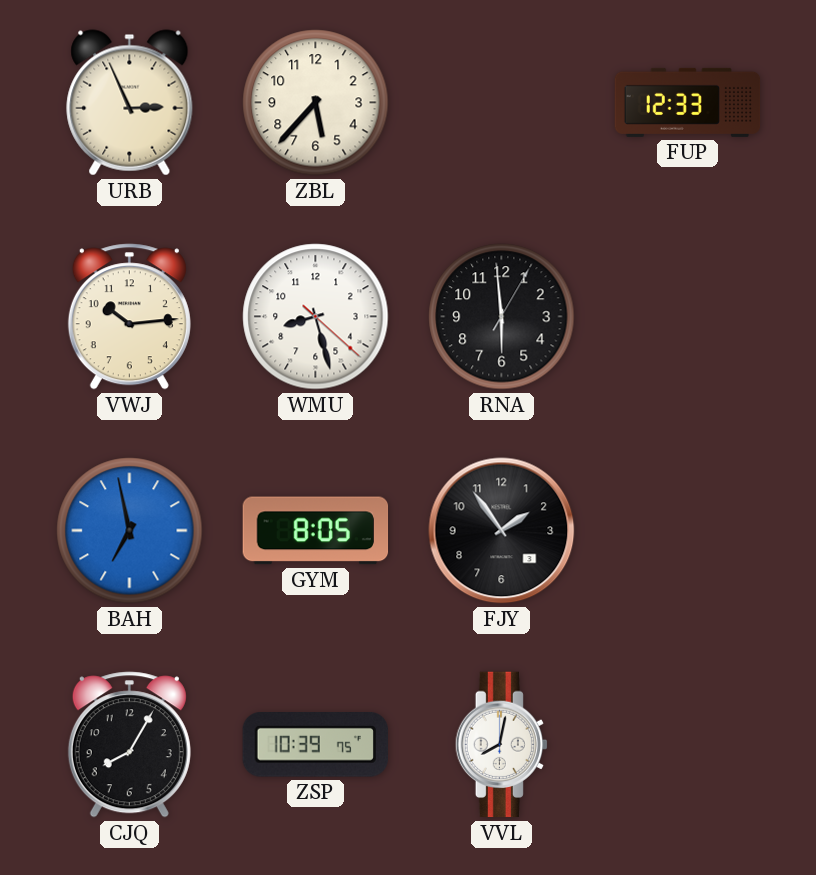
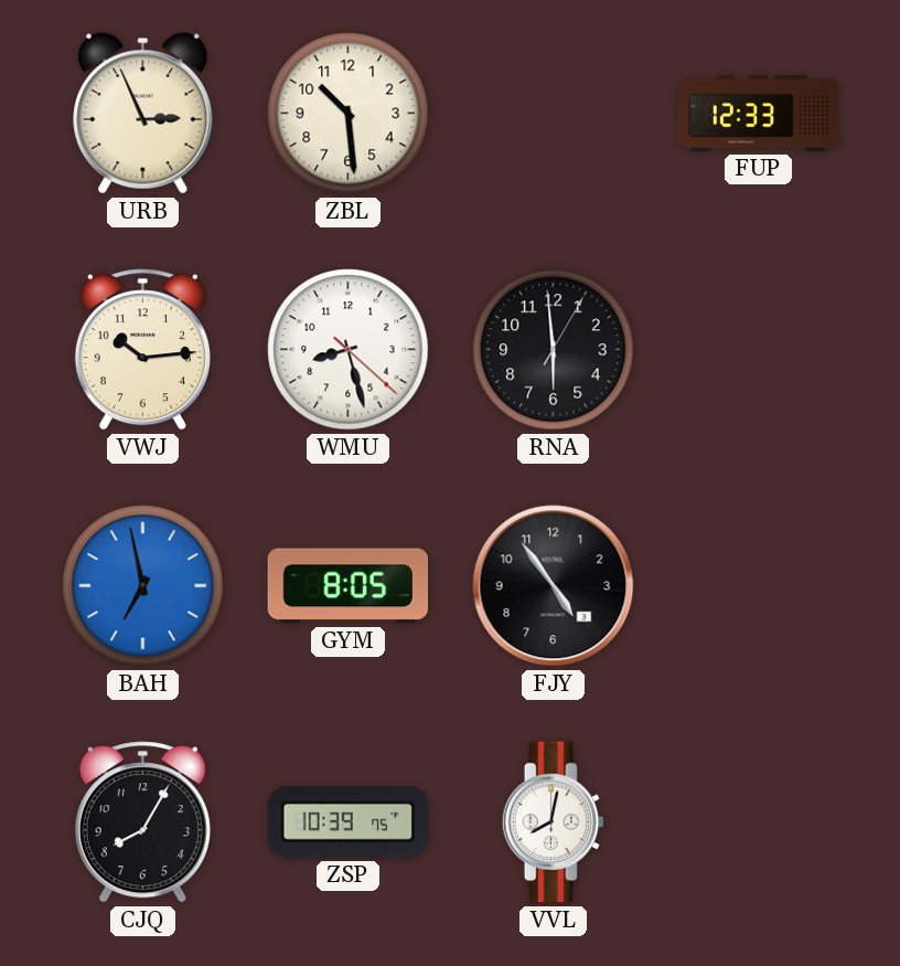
ZBL: 5:37 -> 10:29 (349, 114)
FJY: 1:54 -> 4:54 (554, 586)
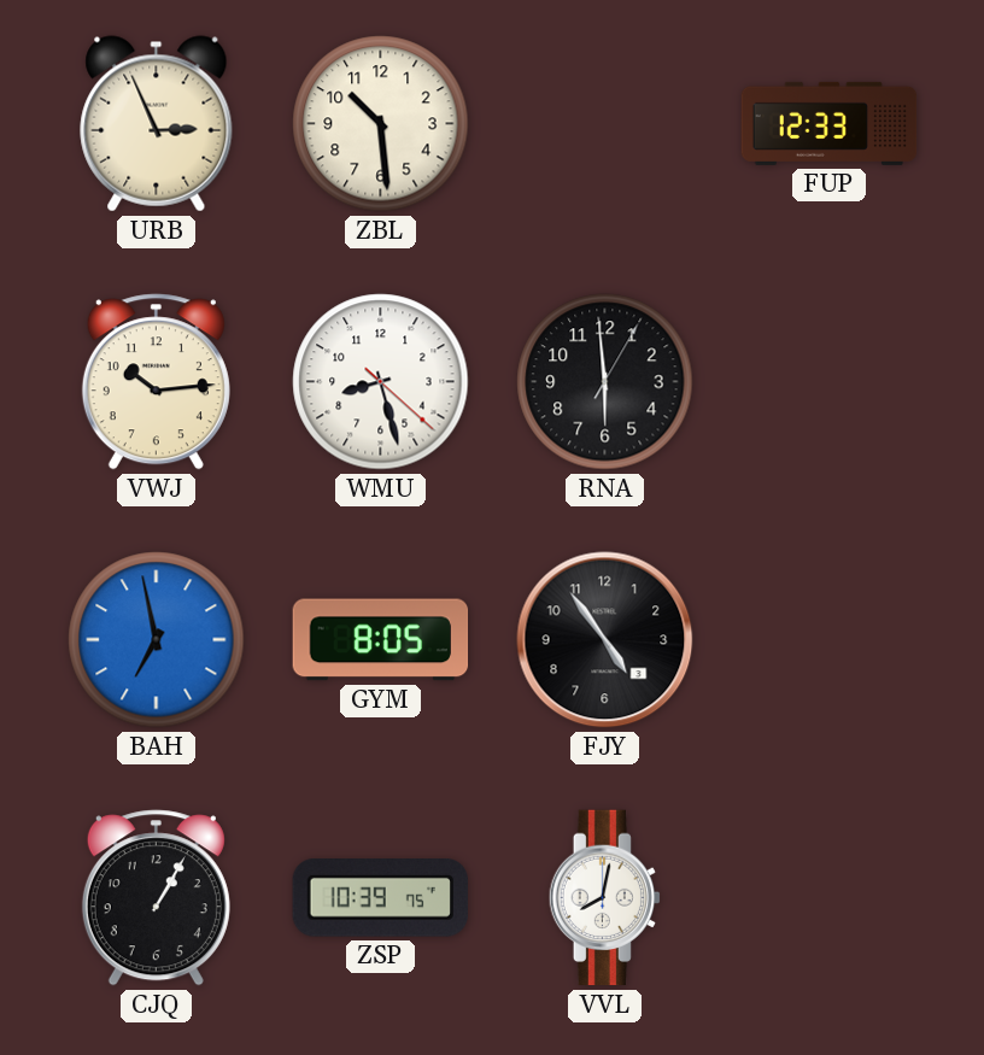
CJQ: 8:05 -> 1:05 (156, 898)
